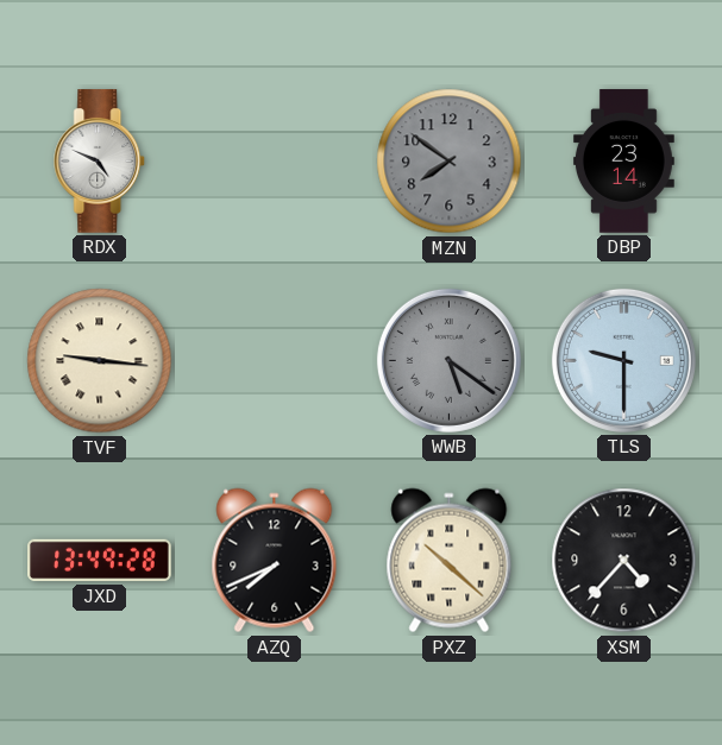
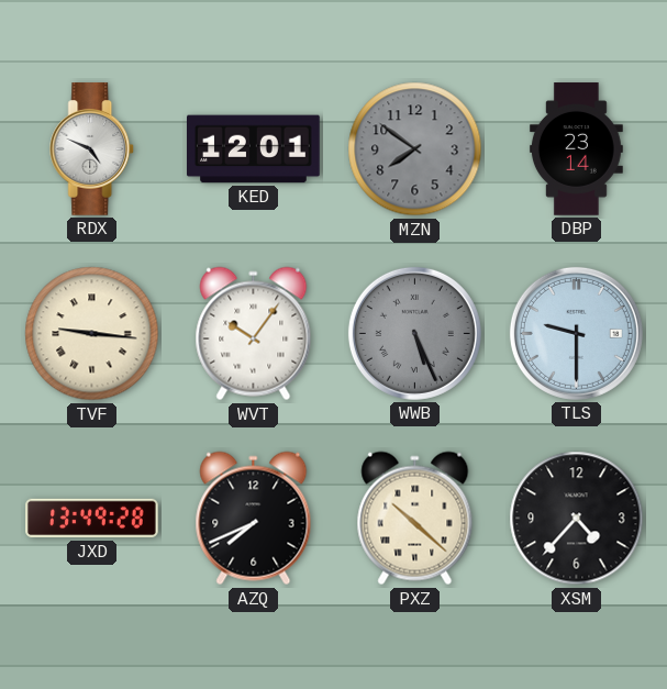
KED: none -> 12:01 (254, 149)
WVT: none -> 10:06 (254, 334)
WWB: 5:21 -> 5:26 (414, 333)
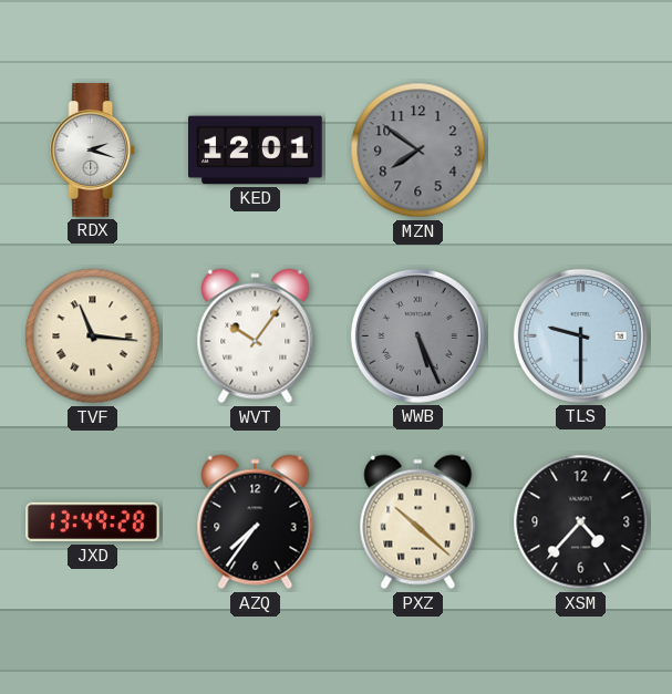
RDX: 4:49 -> 2:18 (93, 151)
DBP: 23:14 -> none (576, 149)
TVF: 9:16 -> 11:16 (93, 336)
AZQ: 7:41 -> 7:36 (256, 522)
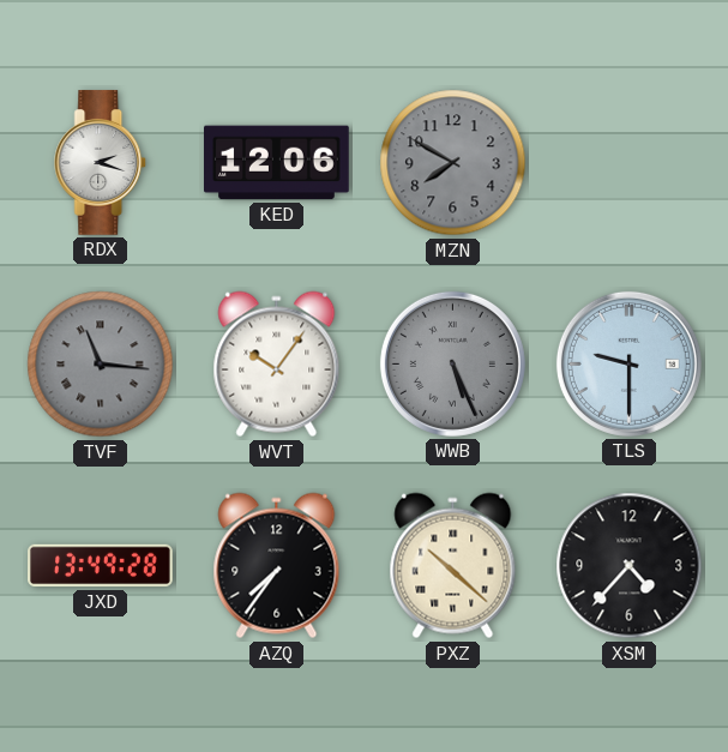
KED: 12:01 -> 12:06 (277, 163)
MZN: 7:51 -> 7:50 (453, 163)
TVF dial: cream -> grey (101, 365)
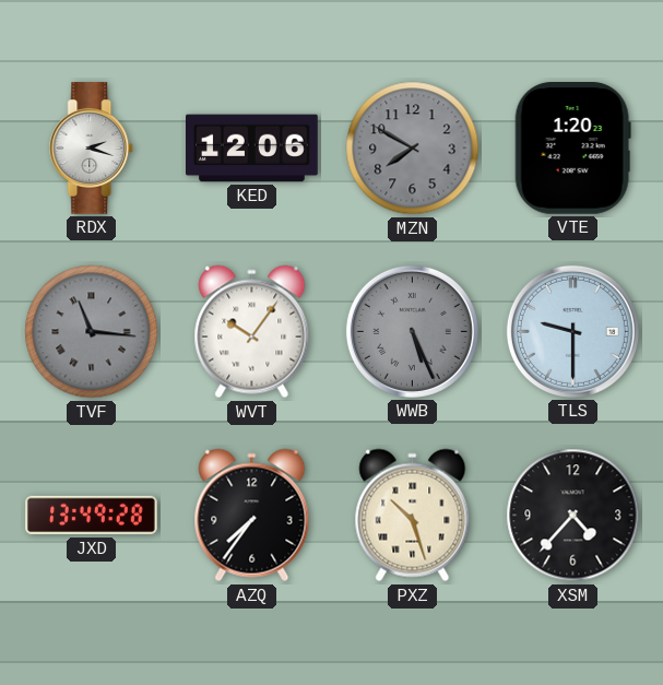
VTE: none -> 1:20 (572, 149)
PXZ: 10:22 -> 10:27 (413, 516)
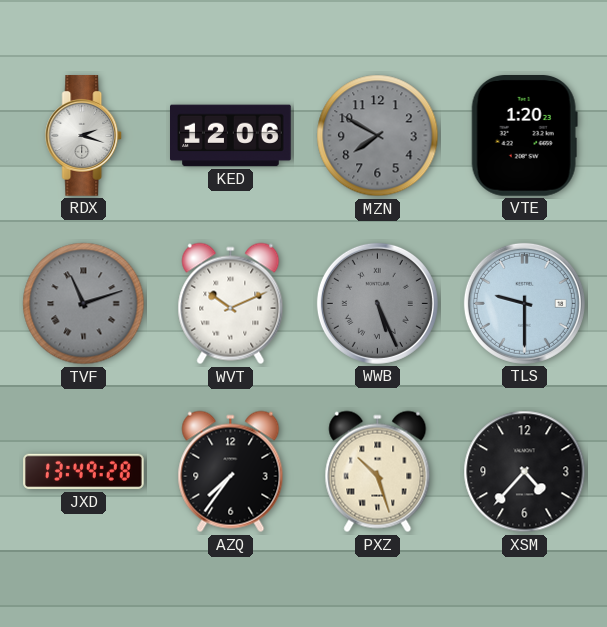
TVF: 11:16 -> 11:12 (84, 304)
WVT: 10:06 -> 10:11 (231, 304)
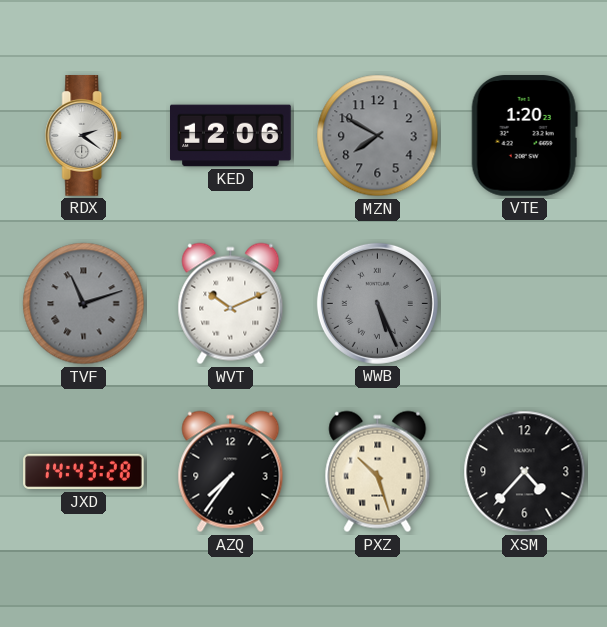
RDX: 2:18 -> 2:21 (84, 136)
TLS: 9:30 -> none (524, 303)
JXD: 13:49 -> 14:43 (84, 472)
